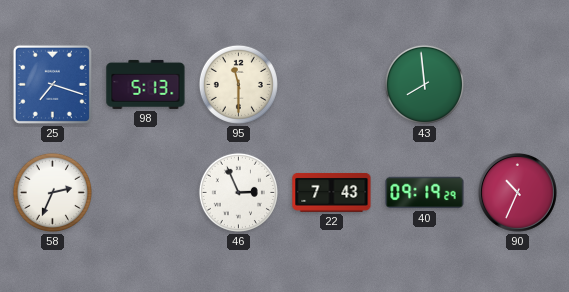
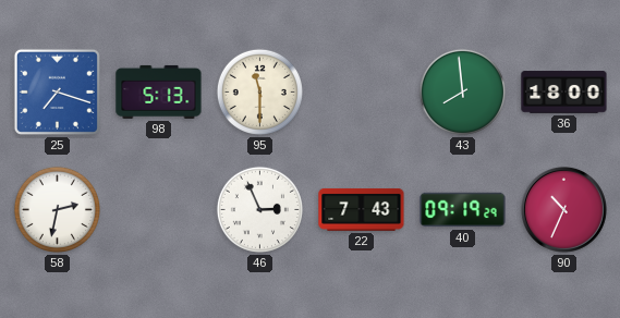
36: none -> 18:00 (564, 93)
58: 2:34 -> 2:32 (57, 209)
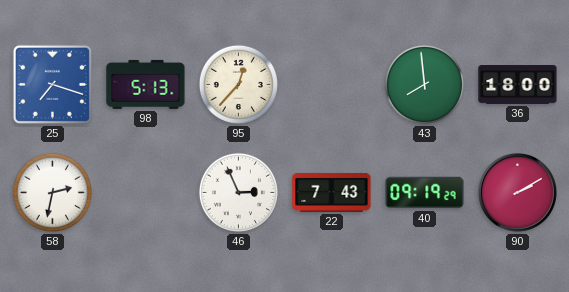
95: 11:30 -> 12:37 (238, 84)
90: 10:34 -> 2:10 (517, 192)
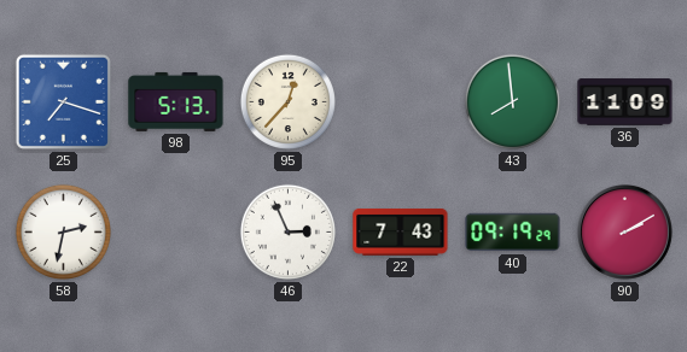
36: 18:00 -> 11:09 (625, 102)
